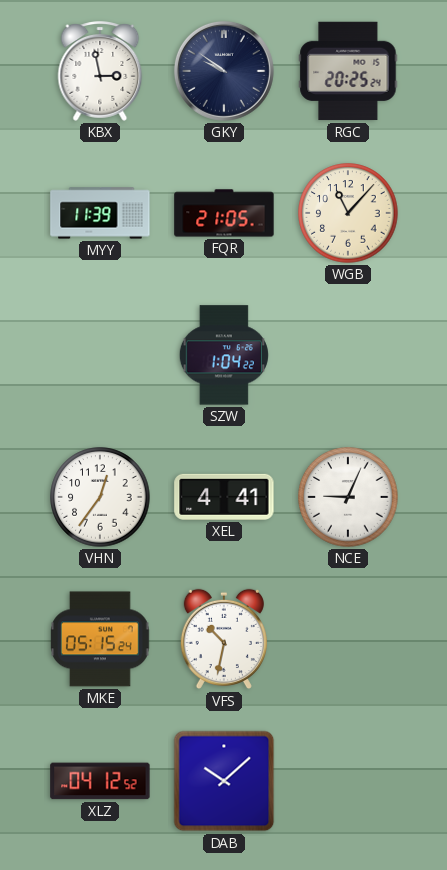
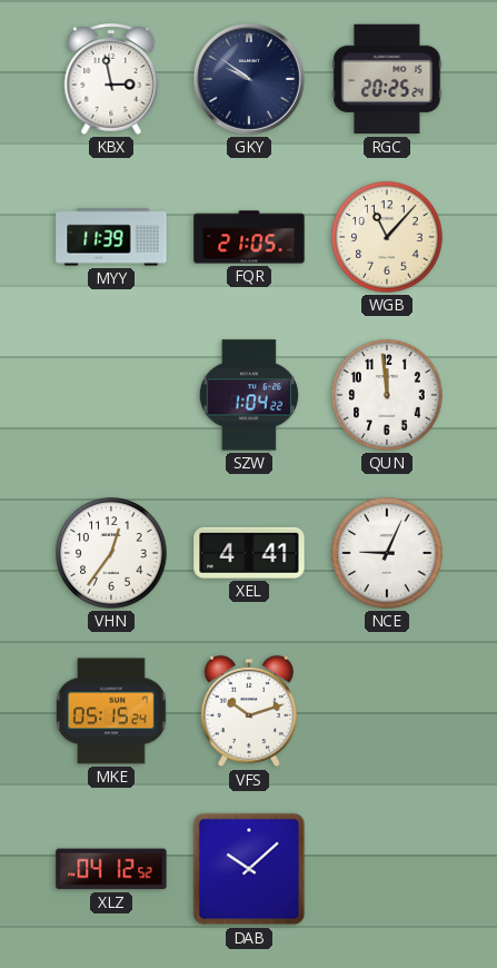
QUN: none -> 11:59 (387, 395)
VFS: 10:32 -> 10:12 (249, 711)
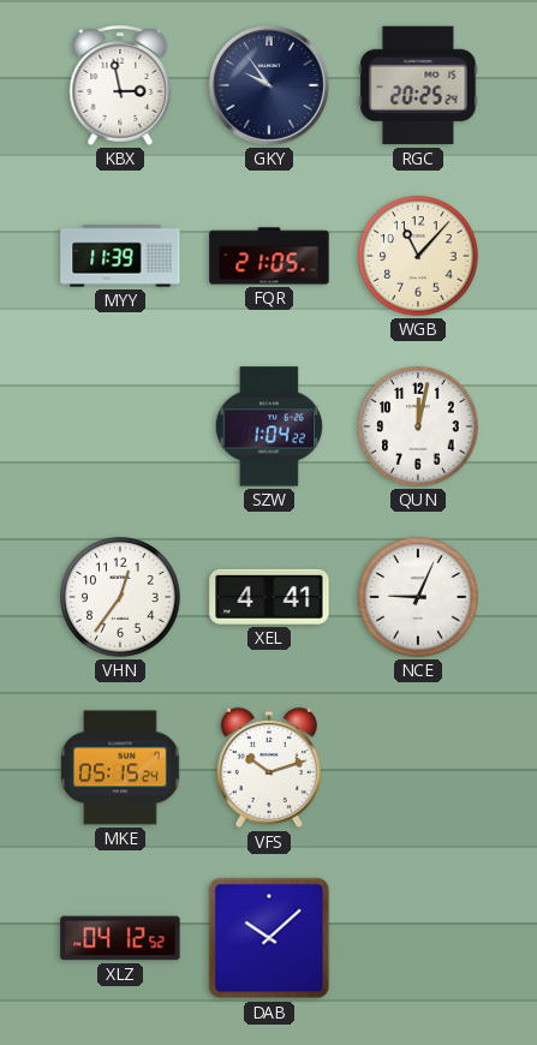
GKY: 9:51 -> 9:54 (269, 85)
QUN: 11:59 -> 12:02 (418, 426)
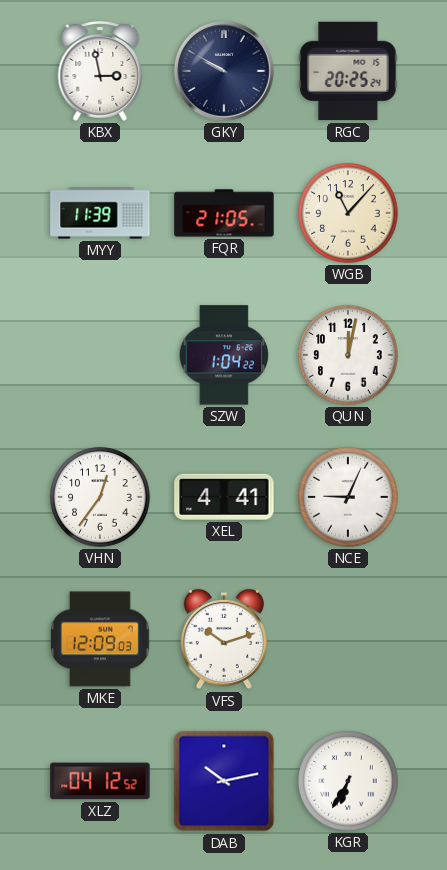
GKY: 9:54 -> 9:50 (224, 71)
MKE: 05:15 -> 12:09 (101, 639)
DAB: 10:08 -> 10:13 (224, 781)
KGR: none -> 6:35 (348, 781)
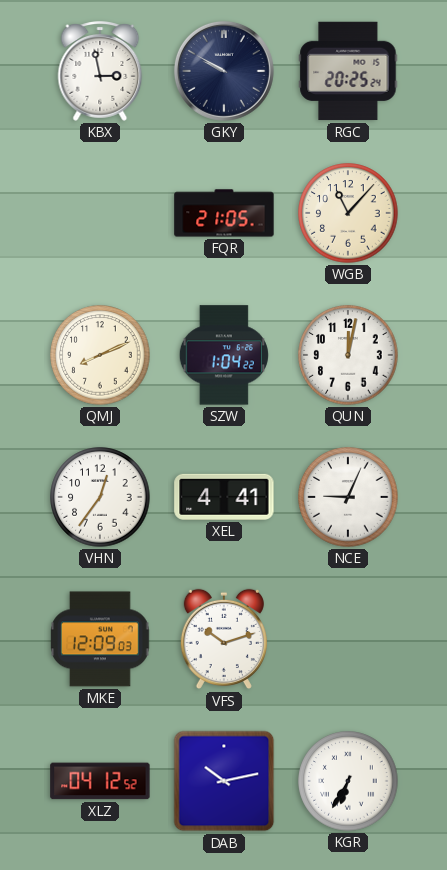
MYY: 11:39 -> none (100, 213)
QMJ: none -> 8:11 (100, 355)
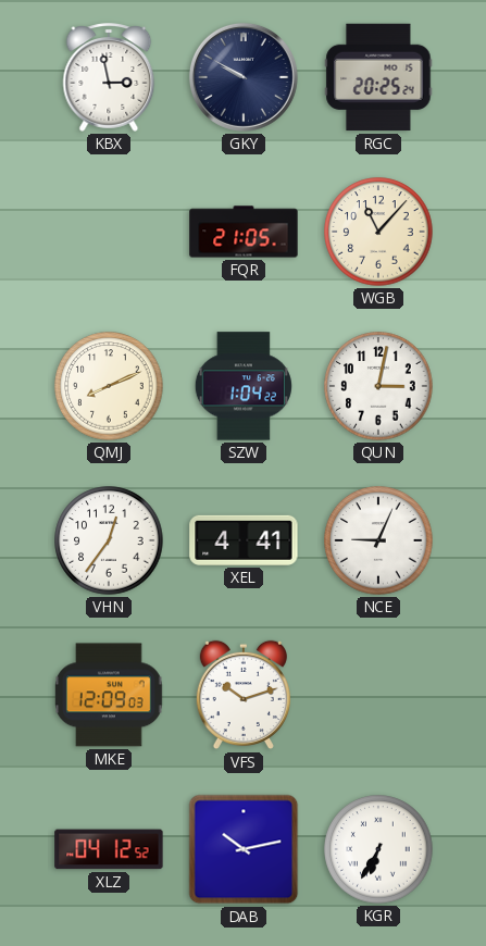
QUN: 12:02 -> 3:02 (378, 386)
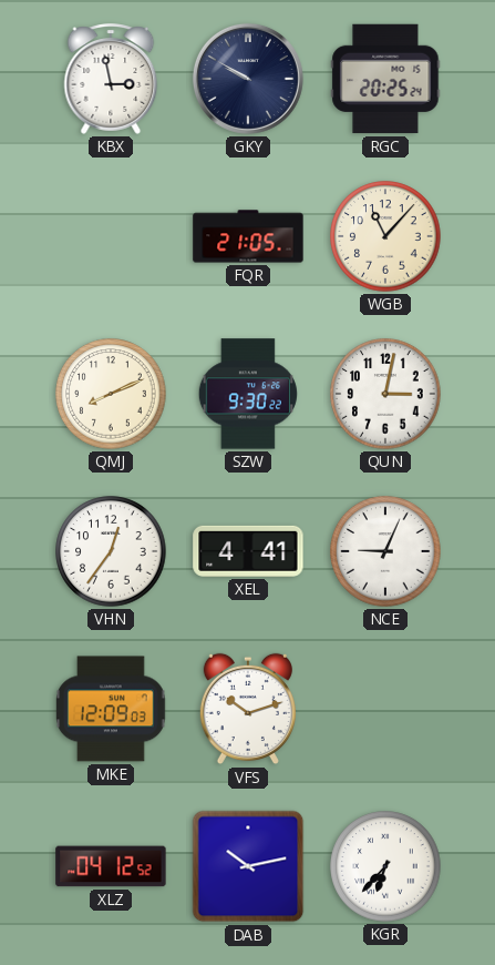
SZW: 1:04 -> 9:30 (248, 394)
KGR: 6:35 -> 6:37 (385, 866)
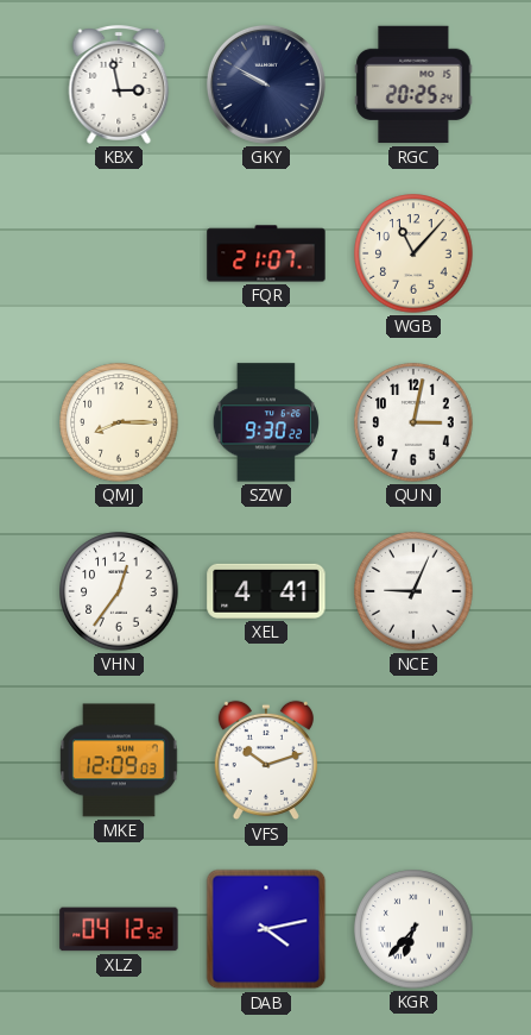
FQR: 21:05 -> 21:07 (266, 253)
QMJ: 8:11 -> 8:15 (119, 422)
DAB: 10:13 -> 4:13 (266, 929)
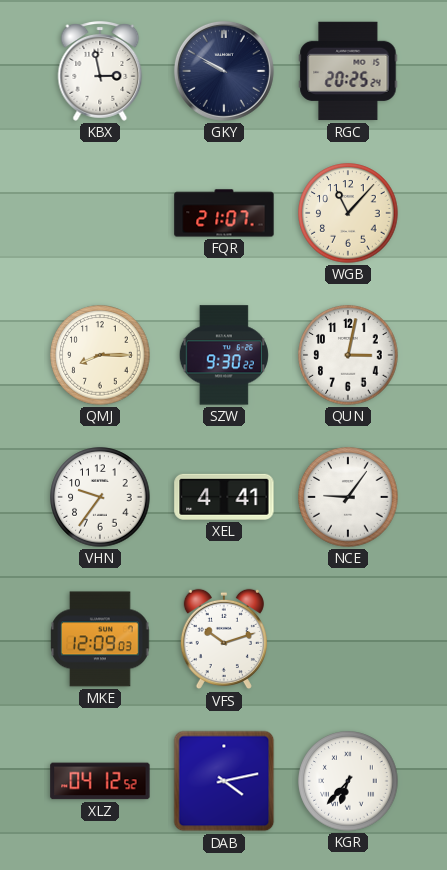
VHN: 12:36 -> 9:36 (100, 497)
NCE: 9:04 -> 9:06 (348, 497)
